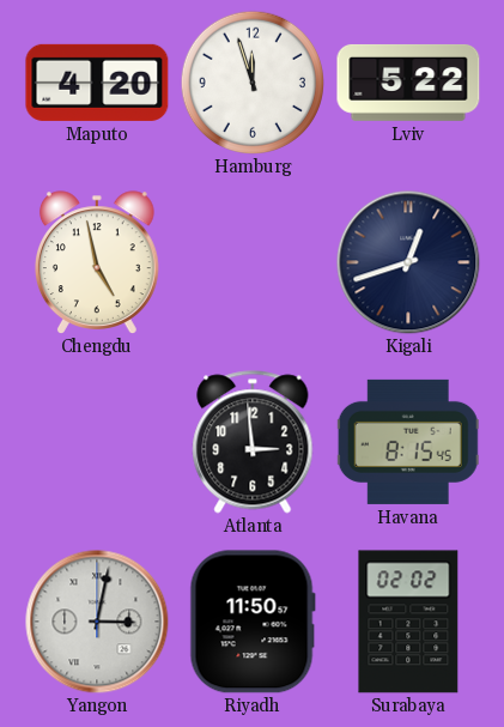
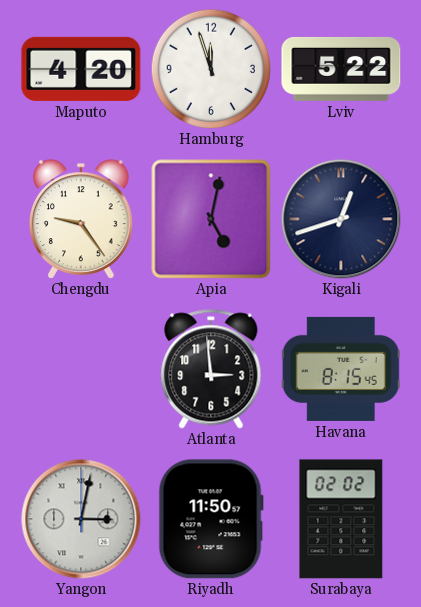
Chengdu: 4:58 -> 9:24 (81, 219)
Apia: none -> 5:02 (211, 219)
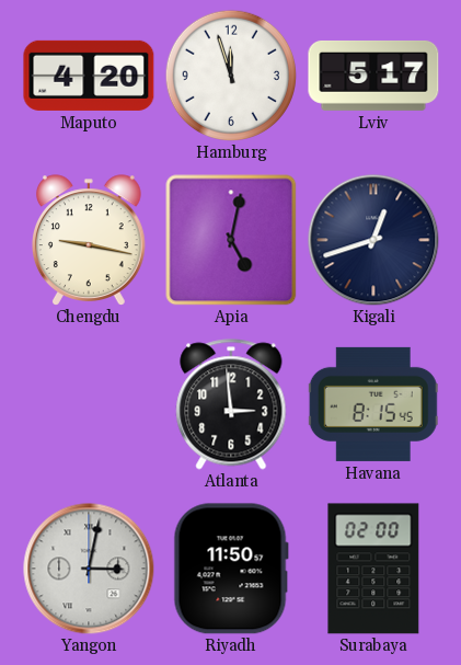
Lviv: 5:22 -> 5:17 (373, 76)
Chengdu: 9:24 -> 9:17 (89, 240)
Surabaya: 02:02 -> 02:00 (373, 569)
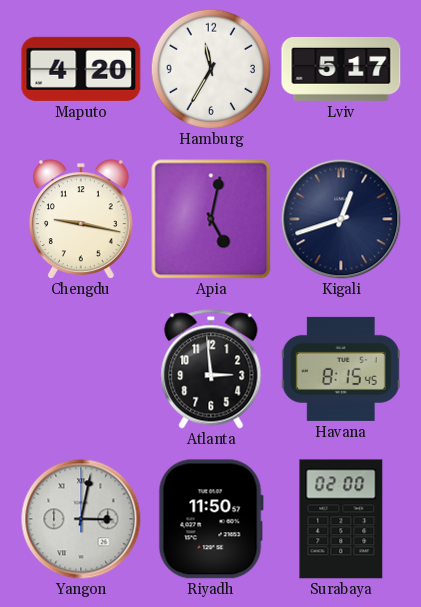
Hamburg: 11:57 -> 11:35 (210, 68)
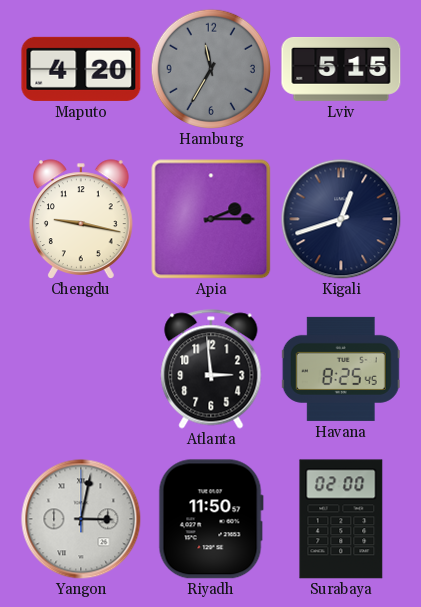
Hamburg dial: white -> grey (210, 68)
Lviv: 5:17 -> 5:15 (341, 69)
Apia: 5:02 -> 2:15 (211, 219)
Havana: 8:15 -> 8:25 (341, 369)
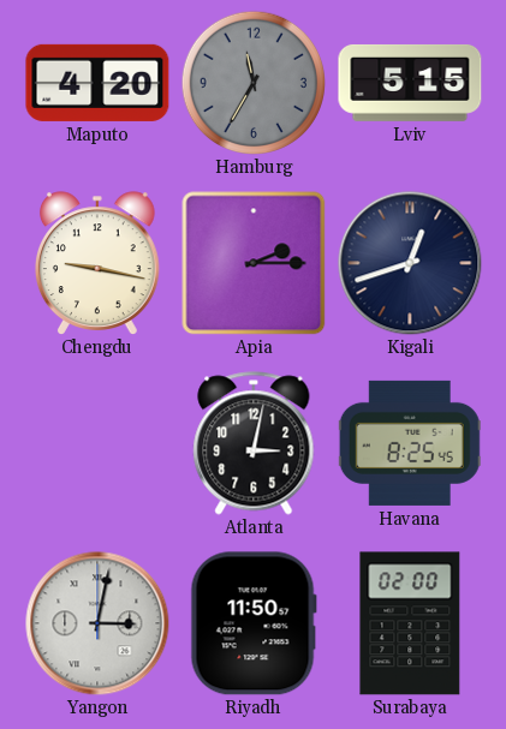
Atlanta: 2:59 -> 3:02 (254, 443)
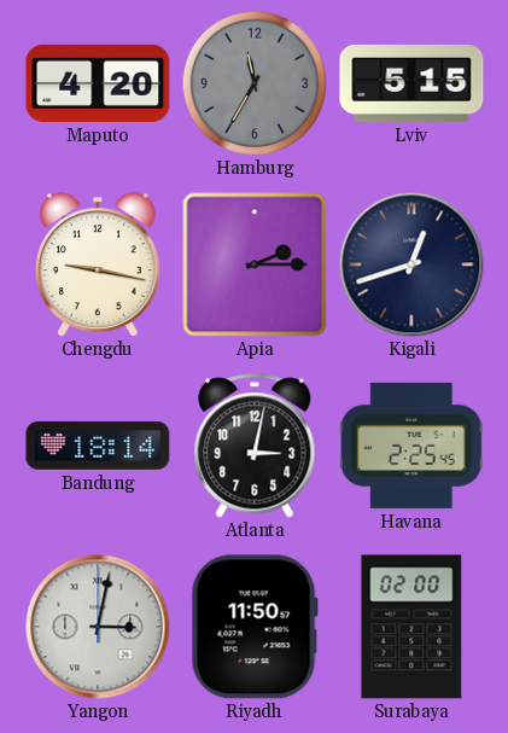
Bandung: none -> 18:14 (98, 446)
Havana: 8:25 -> 2:25 (411, 446)
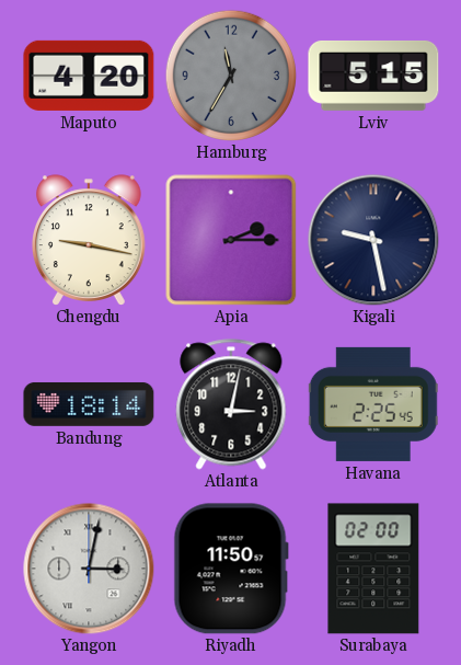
Kigali: 12:42 -> 9:28 (373, 240)
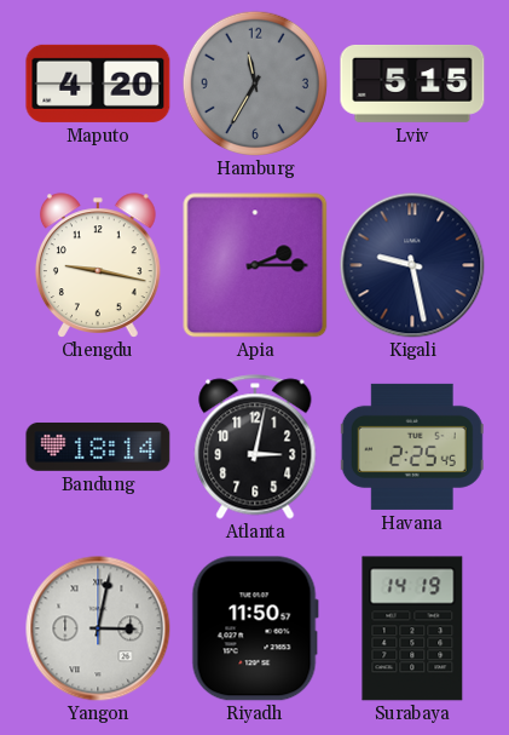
Surabaya: 02:00 -> 14:19 (412, 628)
